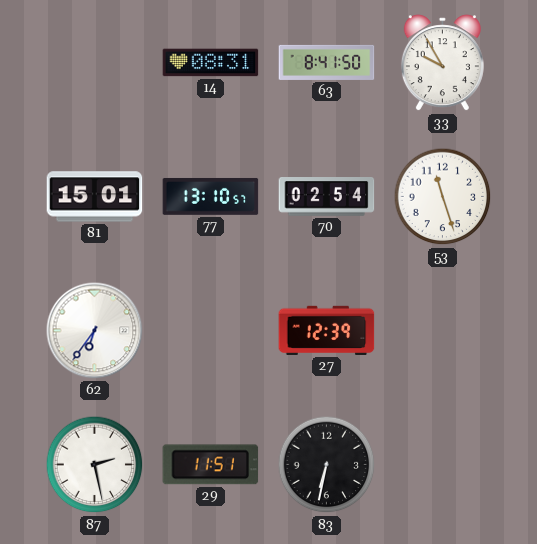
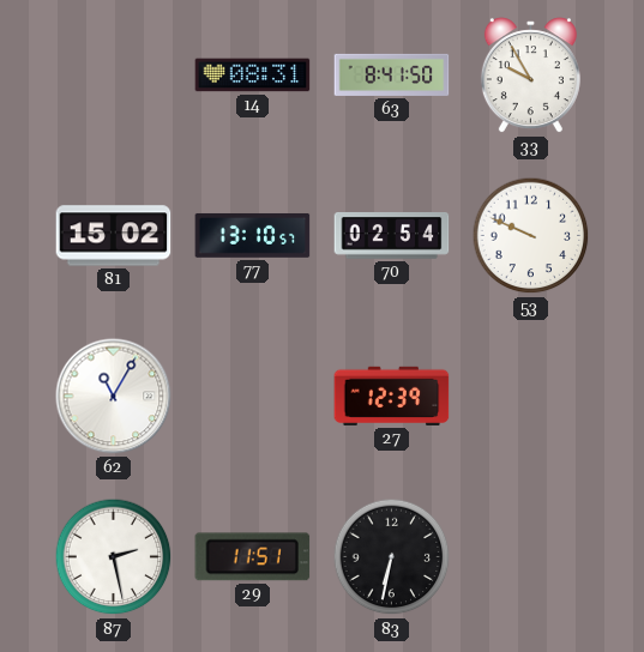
81: 15:01 -> 15:02 (114, 236)
53: 11:27 -> 9:49 (531, 236)
62: 6:36 -> 11:05 (114, 397)
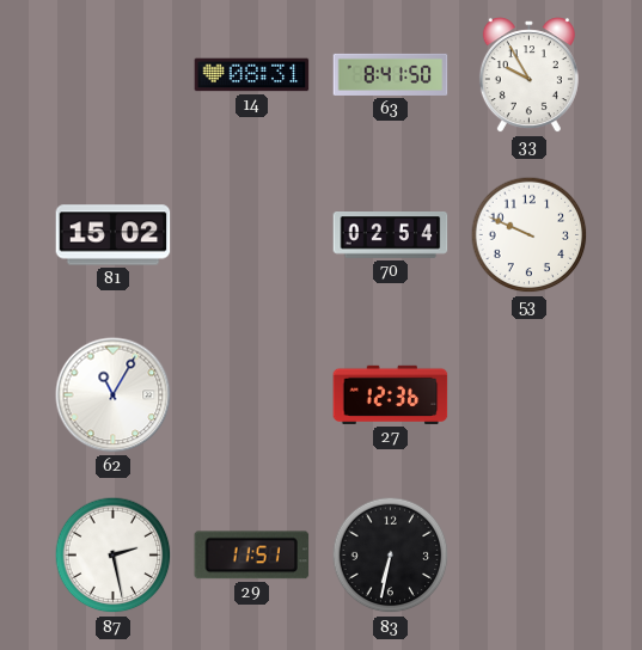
77: 13:10 -> none (253, 235)
27: 12:39 -> 12:36 (391, 394)
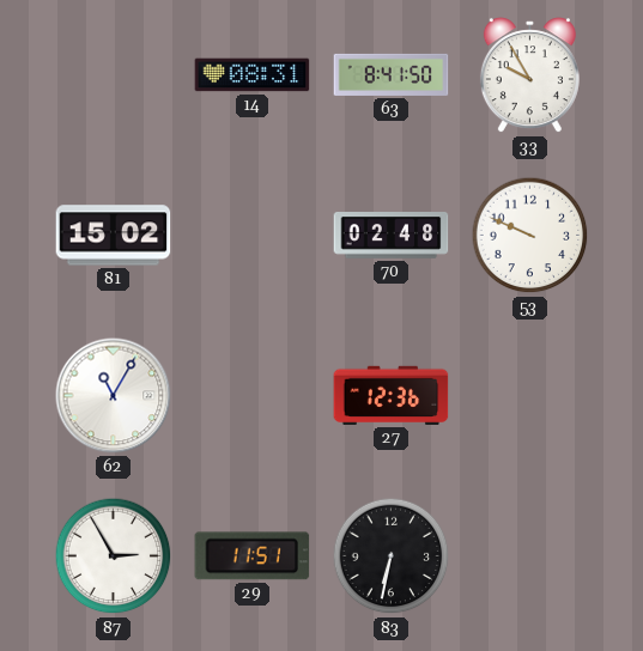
70: 02:54 -> 02:48 (392, 236)
87: 2:28 -> 2:55 (114, 556)
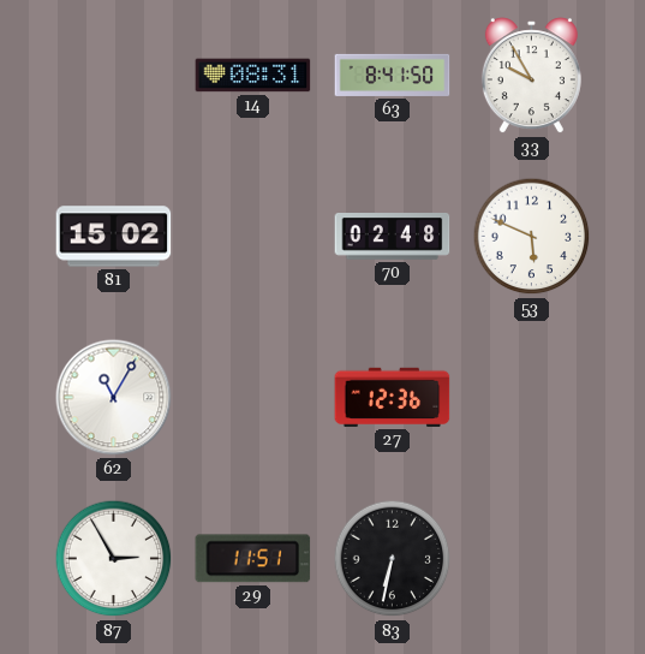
53: 9:49 -> 5:49 (532, 237)
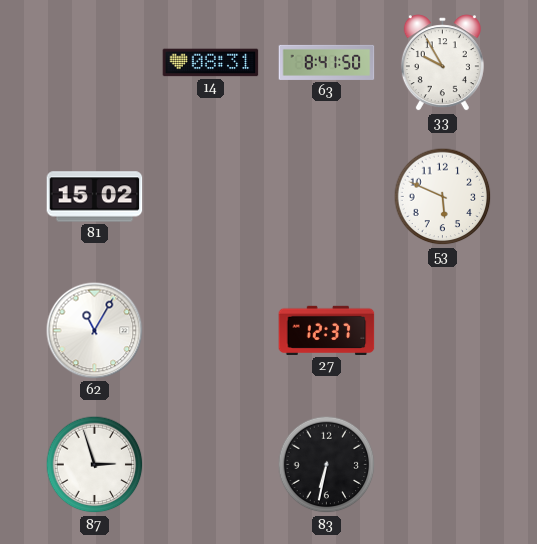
70: 02:48 -> none (393, 237)
27: 12:36 -> 12:37 (327, 330)
87: 2:55 -> 2:57 (95, 465)
29: 11:51 -> none (253, 559)
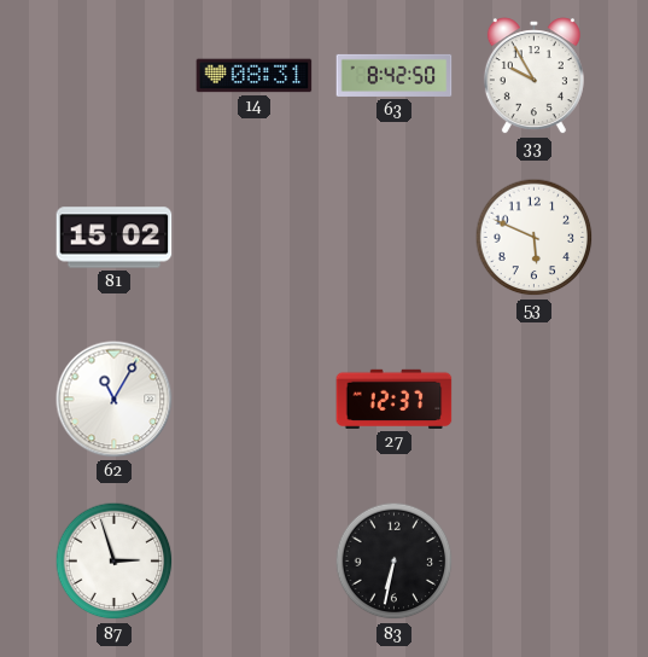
63: 8:41 -> 8:42 (395, 75)
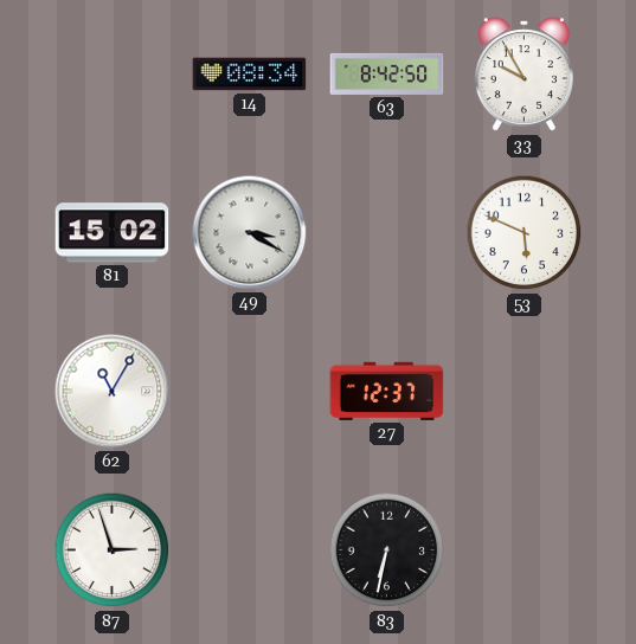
14: 08:31 -> 08:34 (250, 75)
49: none -> 3:20 (250, 233)
